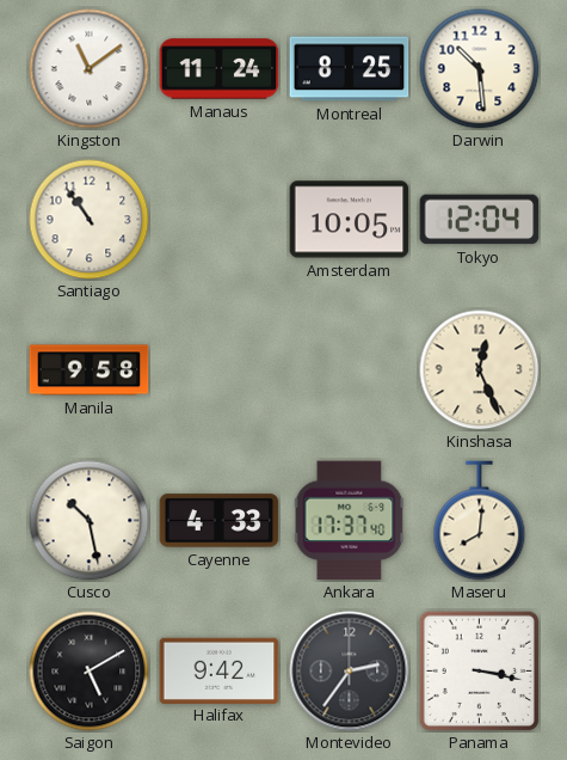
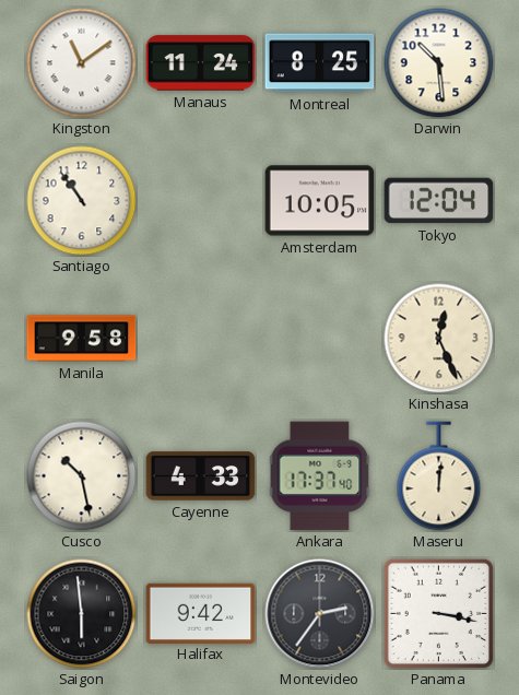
Maseru: 8:01 -> 12:01 (439, 476)
Saigon: 5:10 -> 5:59 (82, 614)
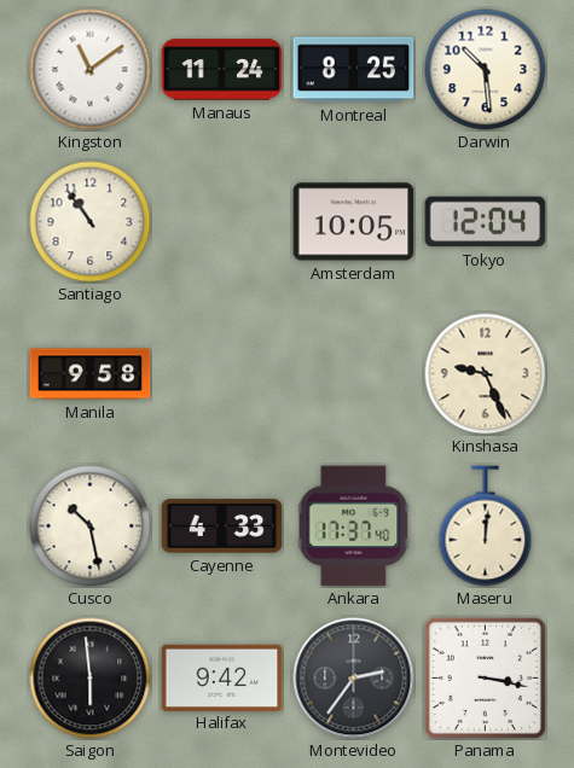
Kinshasa: 12:26 -> 9:26 (486, 374)
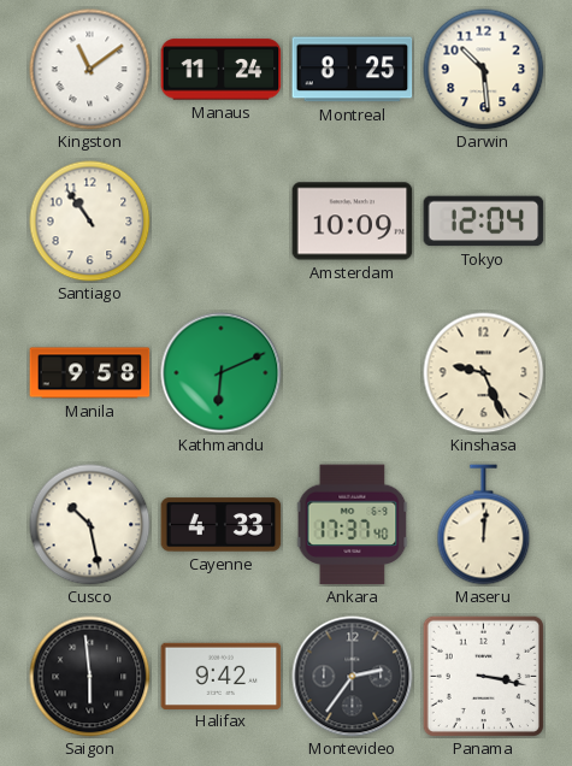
Amsterdam: 10:05 -> 10:09 (353, 222)
Kathmandu: none -> 6:11 (222, 373)
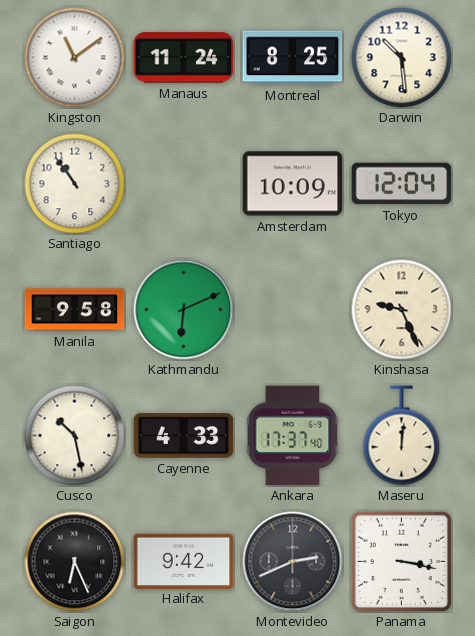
Saigon: 5:59 -> 6:26 (75, 562)
Montevideo: 2:36 -> 2:41 (293, 562)
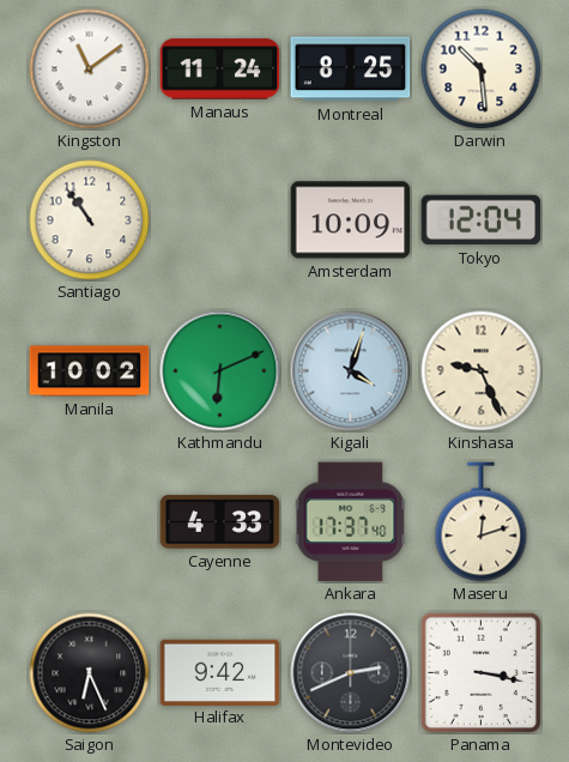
Manila: 9:58 -> 10:02 (90, 371)
Kigali: none -> 4:03 (351, 371)
Cusco: 10:28 -> none (75, 436)
Maseru: 12:01 -> 12:12 (482, 522)
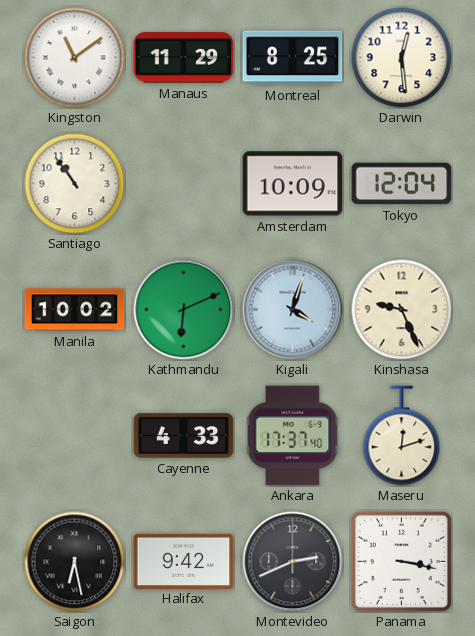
Manaus: 11:24 -> 11:29 (184, 58)
Darwin: 10:29 -> 12:29 (402, 58)
Saigon: 6:26 -> 6:28 (75, 562)
